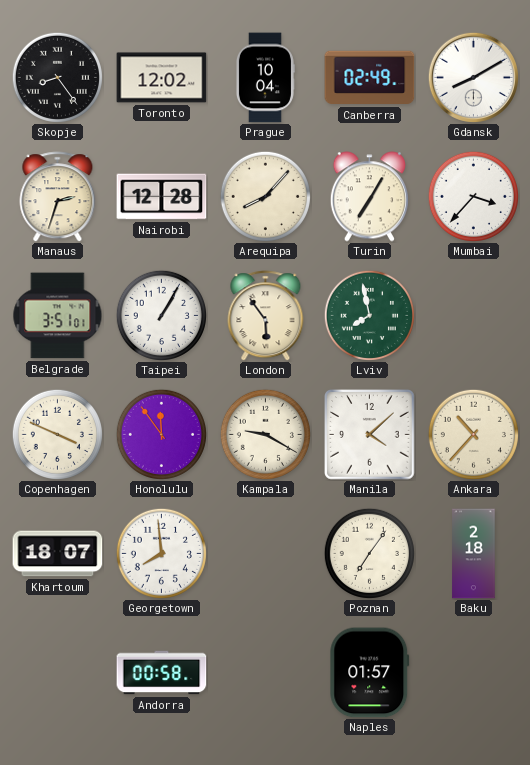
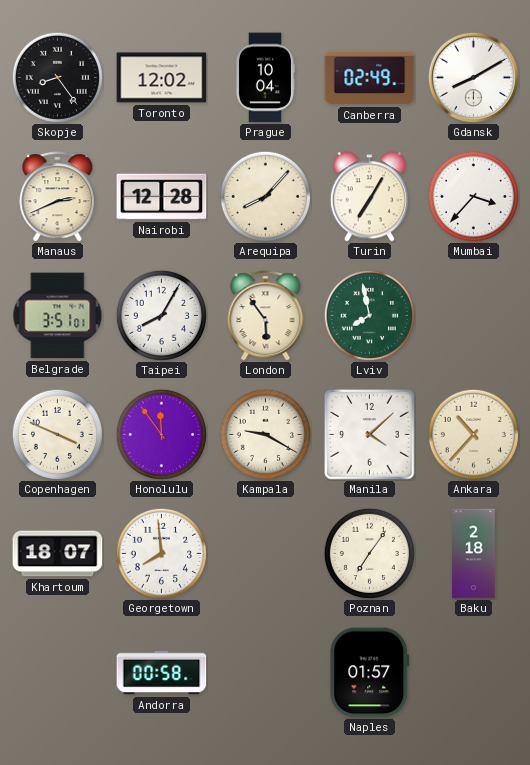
Manaus: 2:33 -> 2:41 (58, 197)
Taipei: 1:05 -> 8:05 (161, 315)
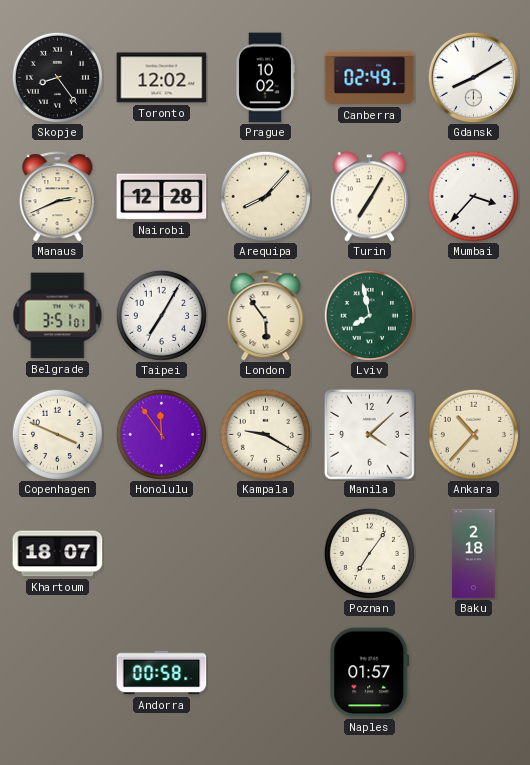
Prague: 10:04 -> 10:02 (265, 78)
Taipei: 8:05 -> 7:05 (161, 315)
Georgetown: 7:59 -> none (161, 553)
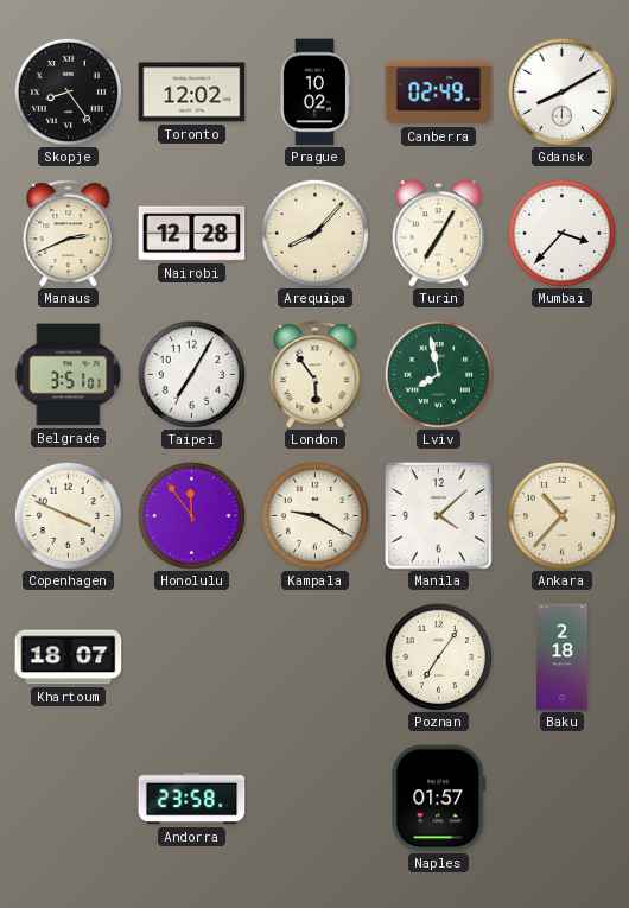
Andorra: 00:58 -> 23:58 (192, 799)
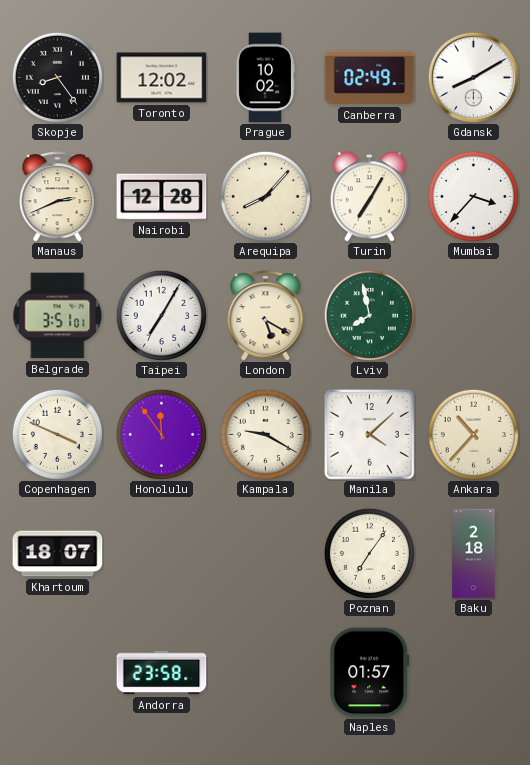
London: 5:54 -> 5:20 (266, 316)
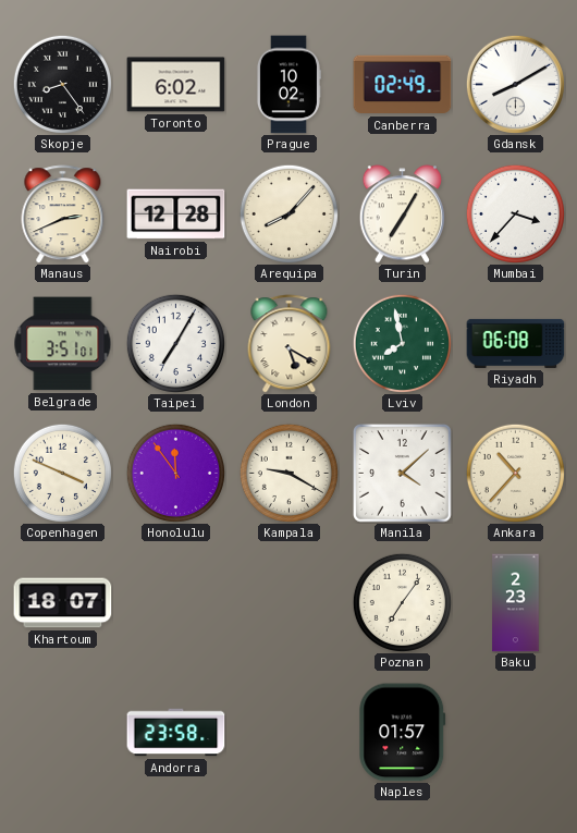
Toronto: 12:02 -> 6:02 (176, 85)
Riyadh: none -> 06:08 (516, 343)
Baku: 2:18 -> 2:23 (516, 603)
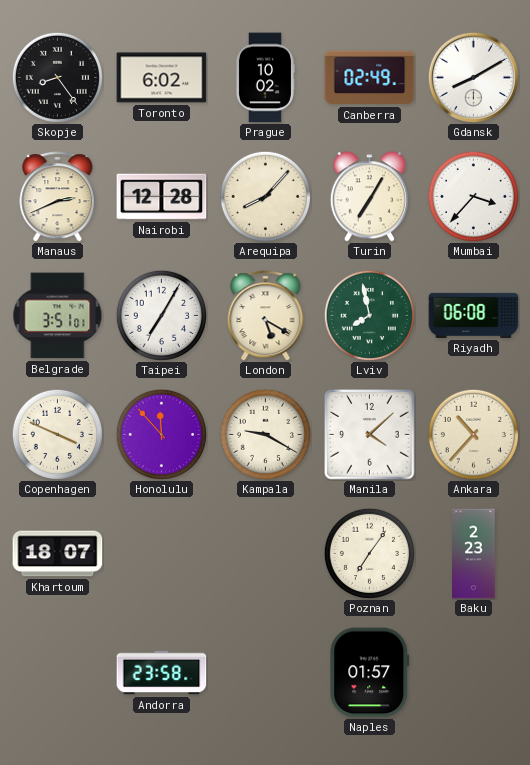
Honolulu: 11:54 -> 11:53 (161, 434)
